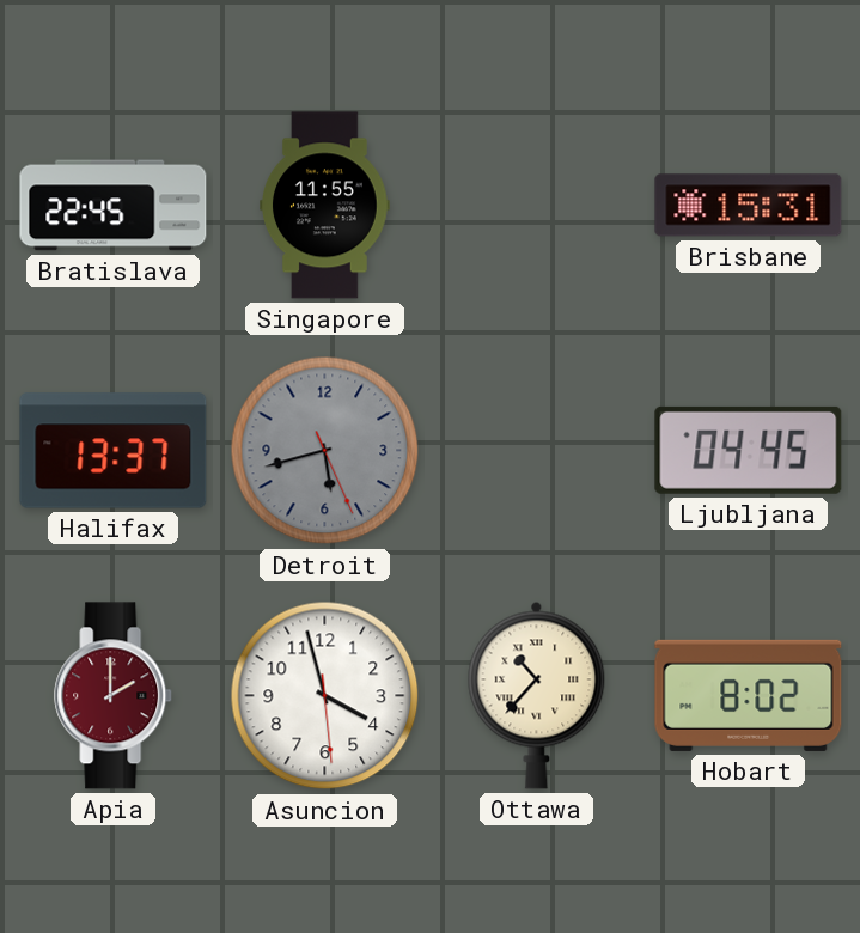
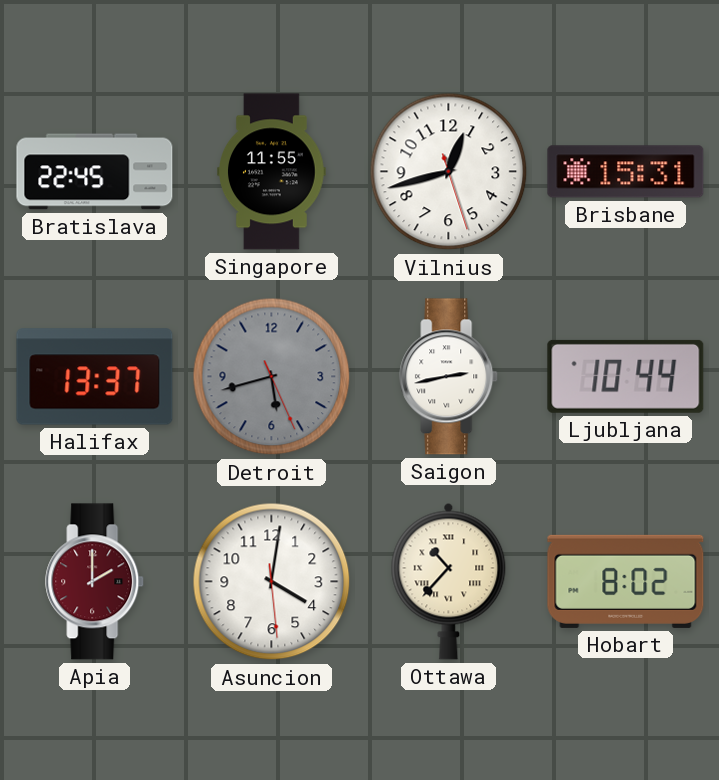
Vilnius: none -> 12:42 (449, 172)
Saigon: none -> 2:43 (449, 377)
Ljubljana: 04:45 -> 10:44 (626, 376)
Asuncion: 3:57 -> 4:01 (272, 582)
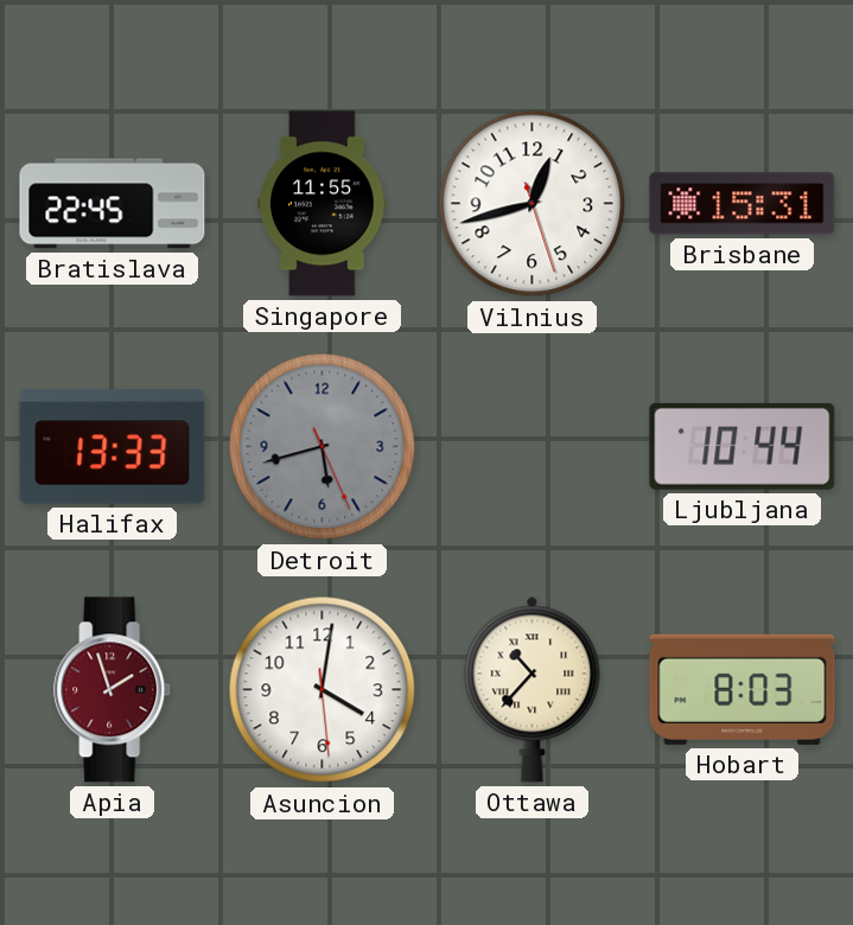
Halifax: 13:37 -> 13:33 (113, 447)
Saigon: 2:43 -> none (449, 377)
Apia: 2:00 -> 1:57 (113, 690)
Hobart: 8:02 -> 8:03 (743, 689)
